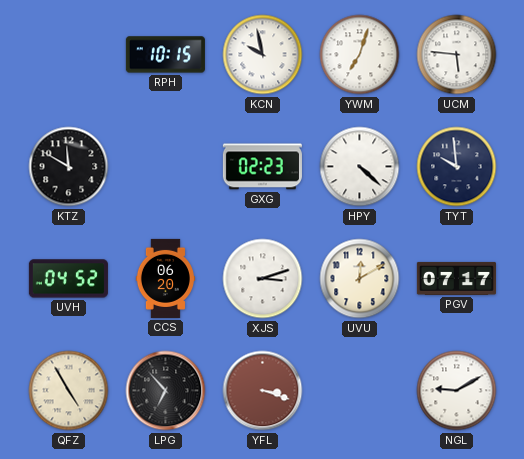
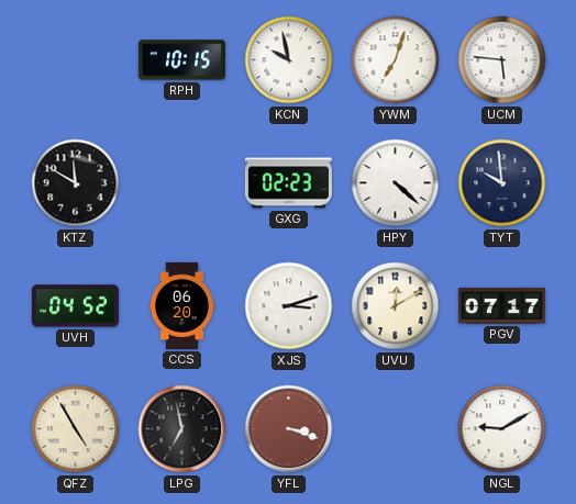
LPG: 6:53 -> 6:58 (182, 429)
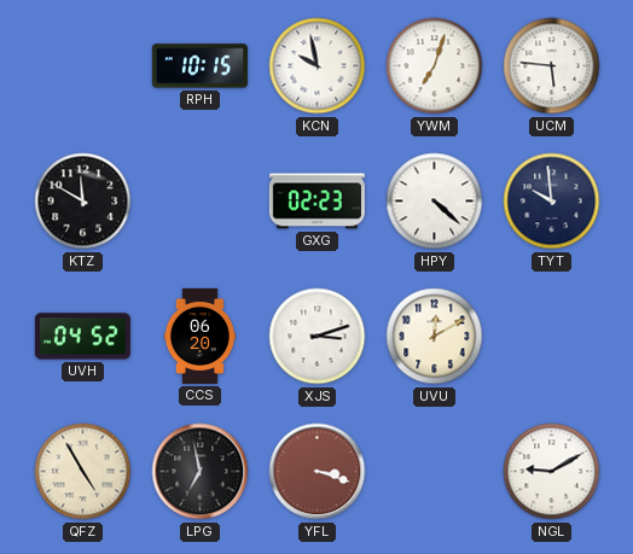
PGV: 07:17 -> none (501, 305)
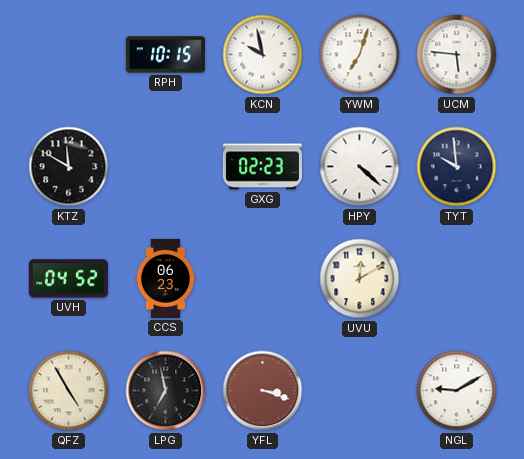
CCS: 06:20 -> 06:23 (165, 278)
XJS: 3:12 -> none (318, 337)
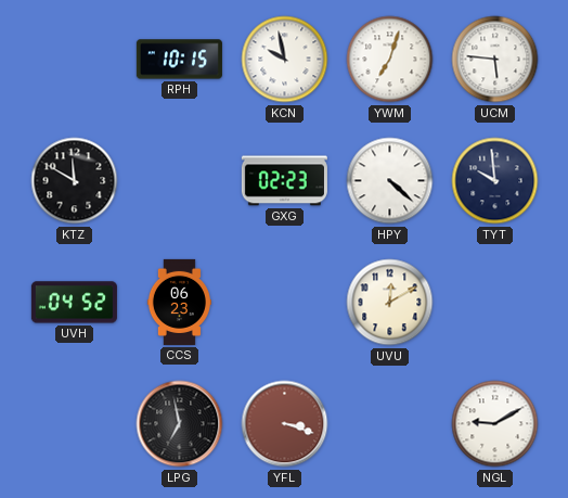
QFZ: 4:55 -> none (69, 391)
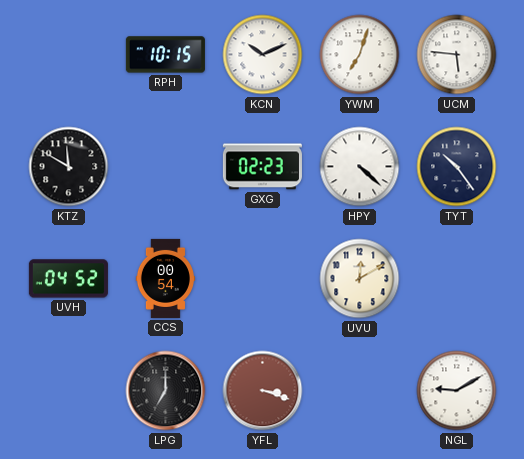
KCN: 9:58 -> 10:11 (263, 55)
TYT: 9:59 -> 10:24 (457, 167)
CCS: 06:23 -> 00:54 (165, 278)
LPG: 6:58 -> 7:00 (166, 391)
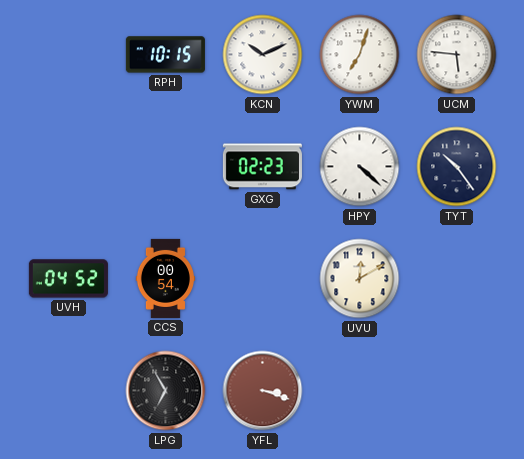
KTZ: 11:50 -> none (69, 167)
LPG: 7:00 -> 6:55 (166, 391)
NGL: 9:10 -> none (457, 391)
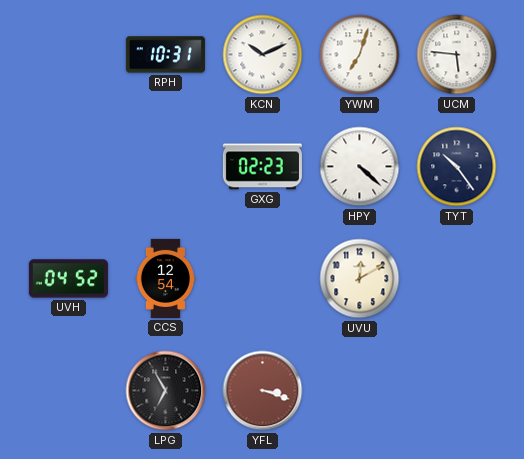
RPH: 10:15 -> 10:31 (165, 55)
CCS: 00:54 -> 12:54 (165, 278)
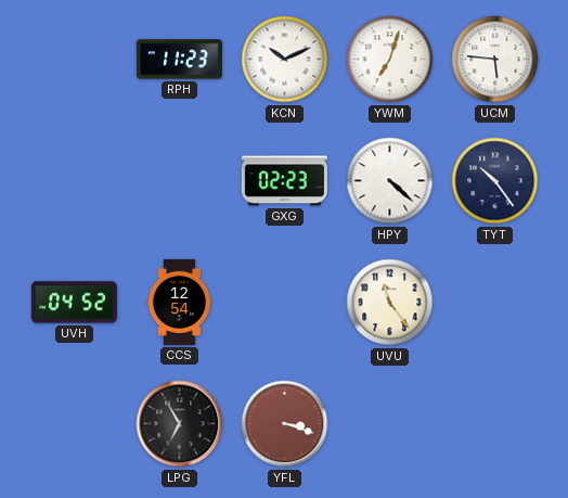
RPH: 10:31 -> 11:23 (179, 60)
UVU: 12:10 -> 11:24 (390, 303)
